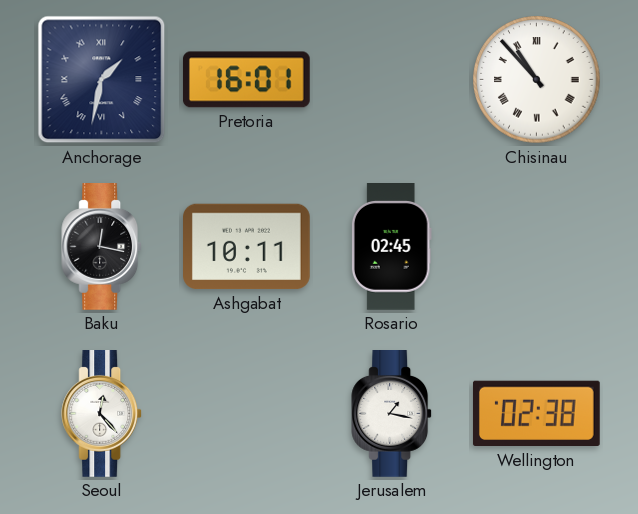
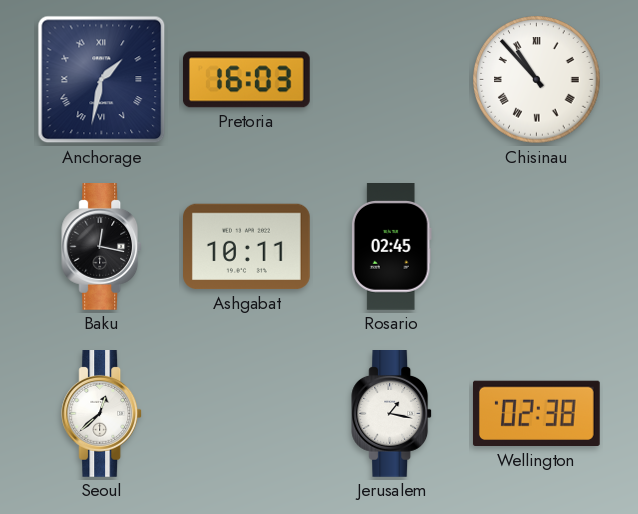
Pretoria: 16:01 -> 16:03 (246, 80)
Seoul: 12:23 -> 12:38 (102, 414)
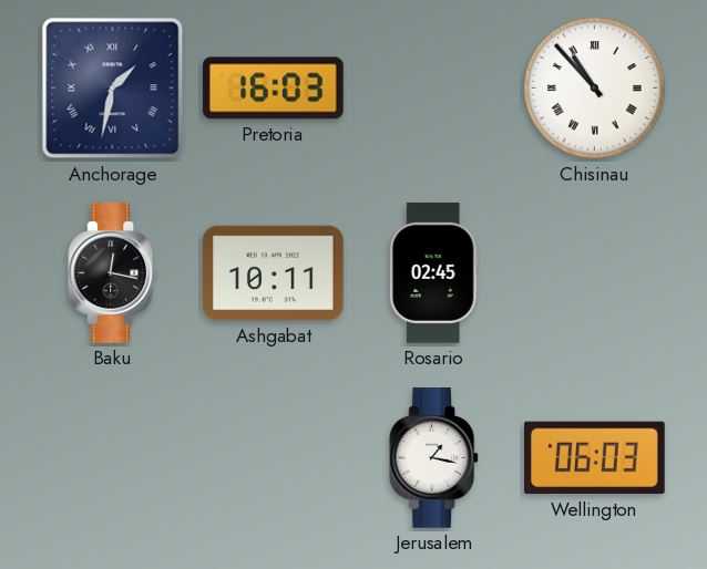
Seoul: 12:38 -> none (102, 414)
Wellington: 02:38 -> 06:03 (594, 458)
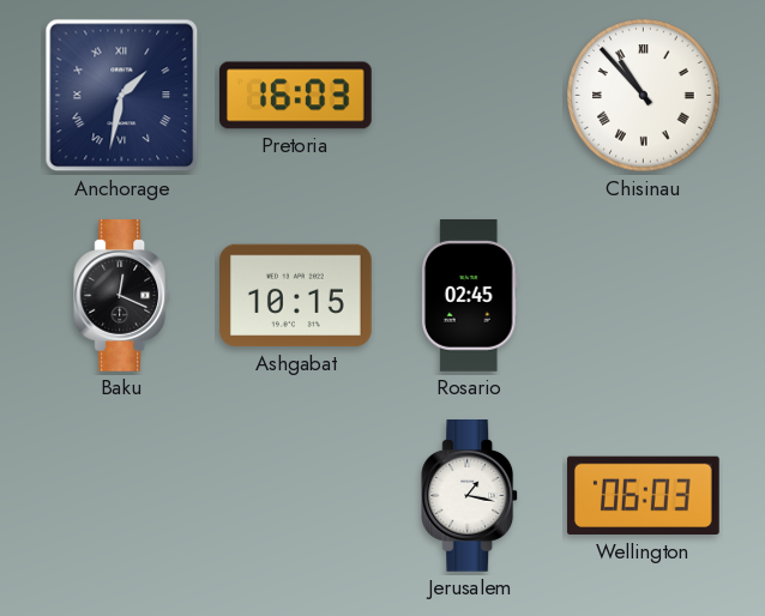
Baku: 12:17 -> 12:19 (122, 296)
Ashgabat: 10:11 -> 10:15 (296, 296)
